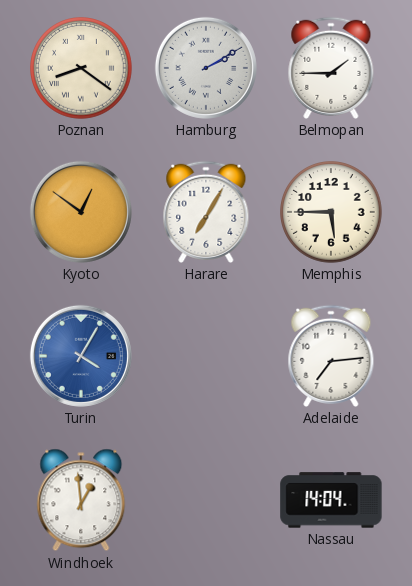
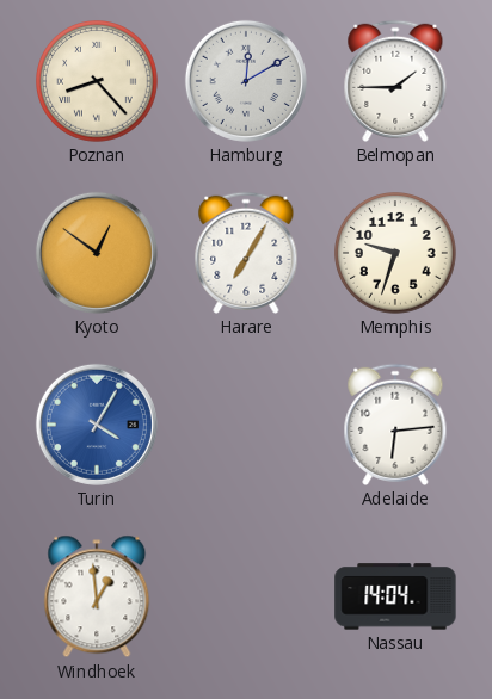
Poznan: 8:21 -> 8:23 (97, 81)
Hamburg: 2:10 -> 12:10 (246, 81)
Memphis: 5:45 -> 9:33 (395, 253)
Adelaide: 7:14 -> 6:14 (395, 425)
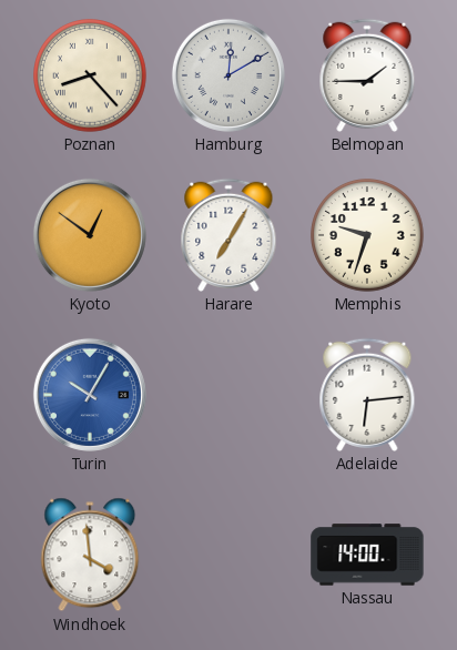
Turin: 4:05 -> 10:05 (90, 395)
Windhoek: 12:59 -> 3:59 (90, 555)
Nassau: 14:04 -> 14:00 (367, 555)
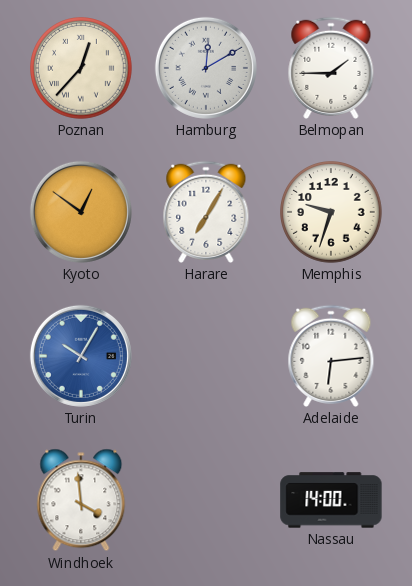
Poznan: 8:23 -> 12:37 (81, 68)
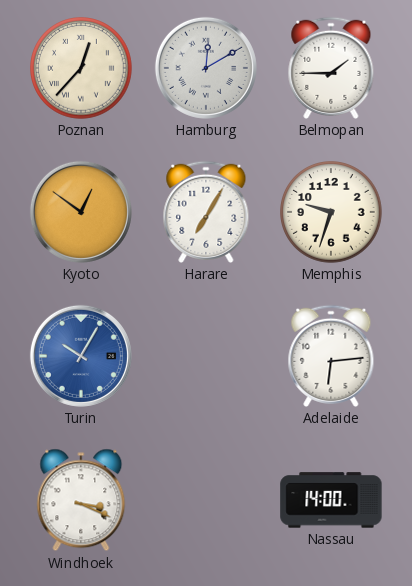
Windhoek: 3:59 -> 3:19 (81, 500)
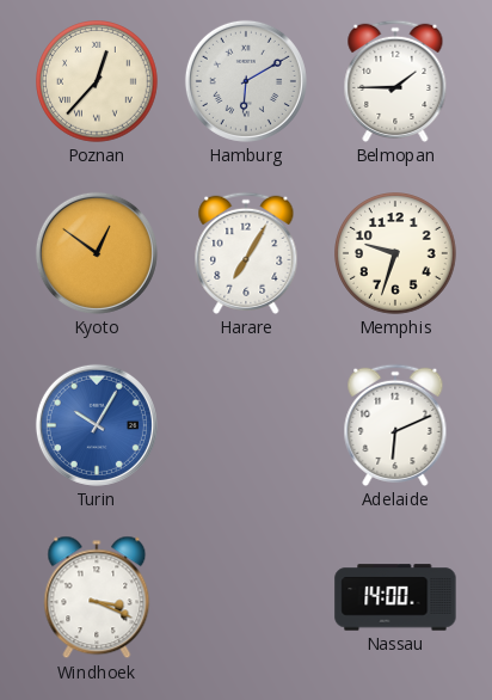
Hamburg: 12:10 -> 6:10 (246, 81)
Adelaide: 6:14 -> 6:11 (395, 425)
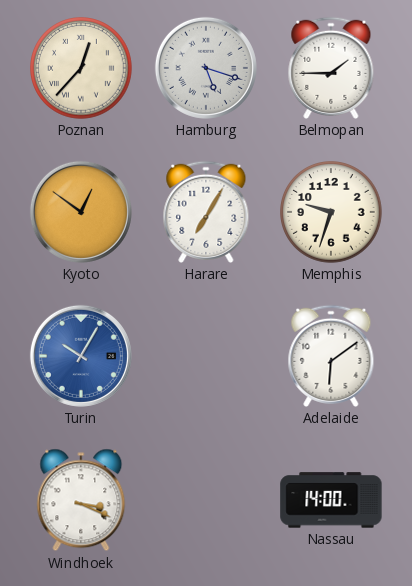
Hamburg: 6:10 -> 5:18 (206, 68)
Adelaide: 6:11 -> 6:09 (331, 356)
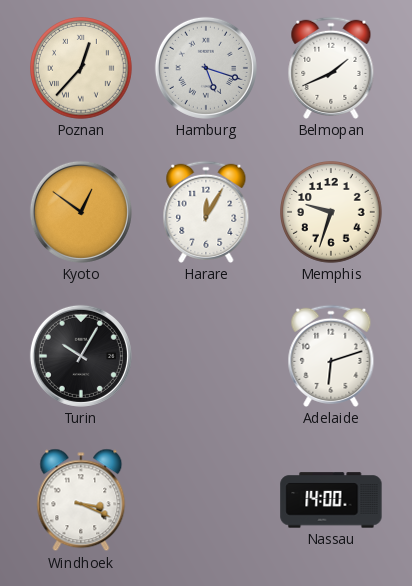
Belmopan: 1:45 -> 1:41 (331, 68)
Harare: 7:05 -> 12:05 (206, 212)
Turin dial: blue -> black (81, 356)
Adelaide: 6:09 -> 6:12 (331, 356)
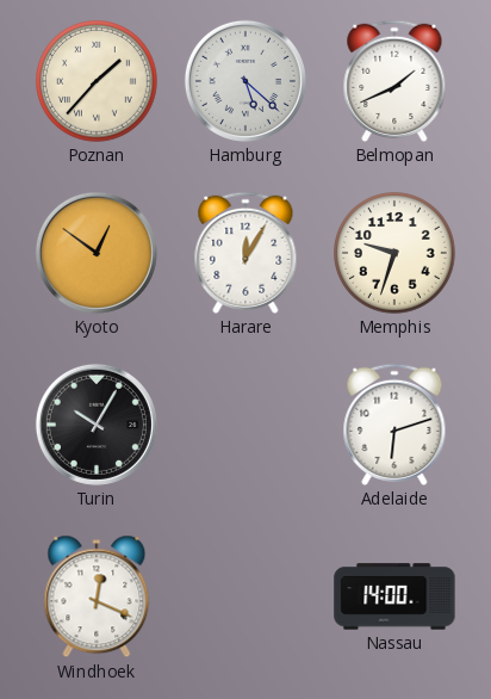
Poznan: 12:37 -> 1:37 (97, 81)
Hamburg: 5:18 -> 5:22 (245, 81)
Windhoek: 3:19 -> 12:19 (97, 596)
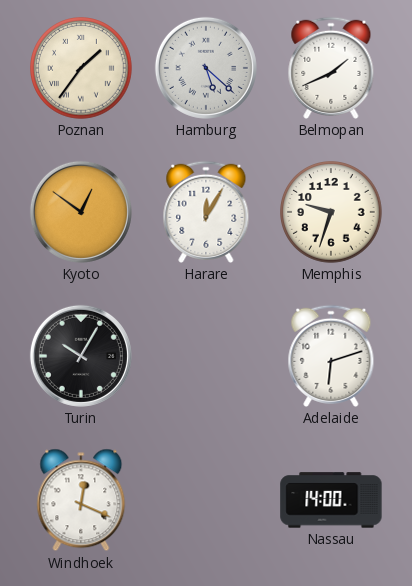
Poznan: 1:37 -> 1:36 (81, 68)
